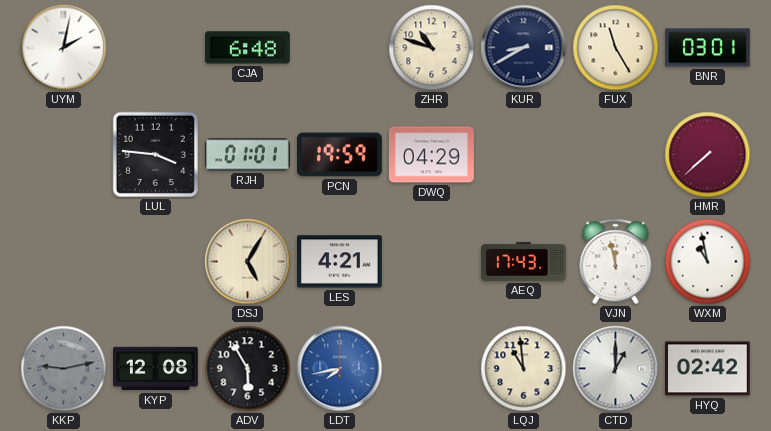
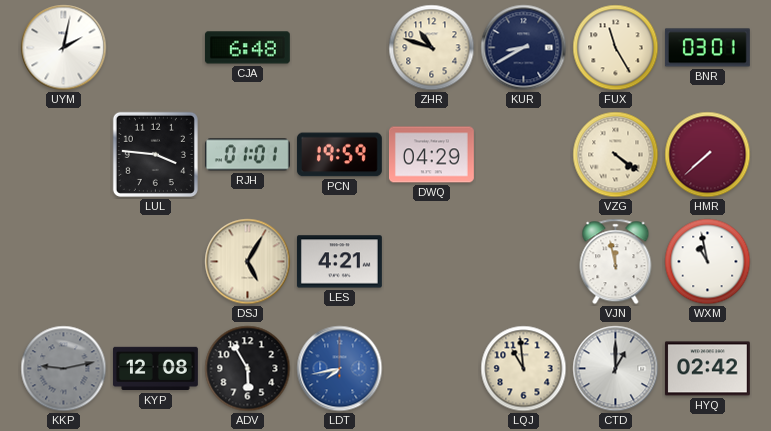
VZG: none -> 4:21 (616, 155)
AEQ: 17:43 -> none (524, 261)
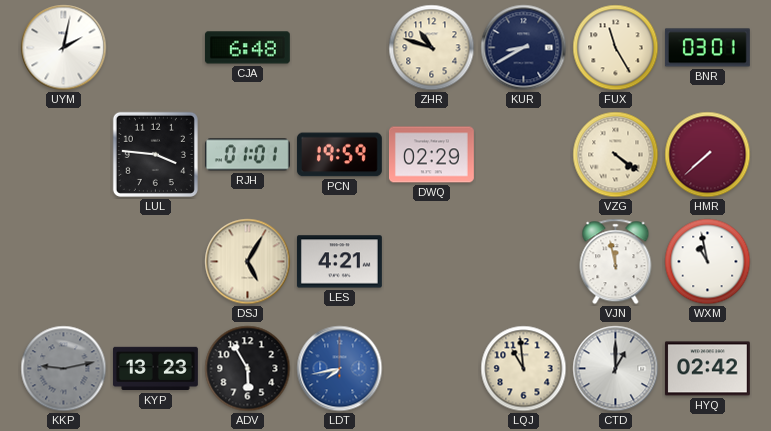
DWQ: 04:29 -> 02:29 (431, 155)
KYP: 12:08 -> 13:23 (156, 369)
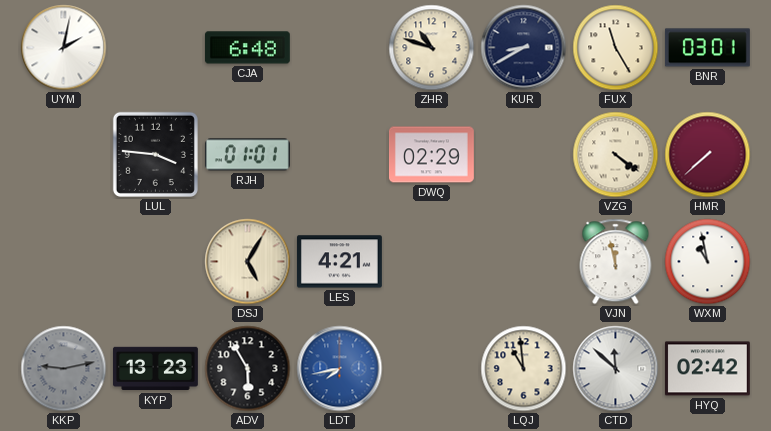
PCN: 19:59 -> none (339, 155)
CTD: 1:00 -> 11:52 (616, 369)
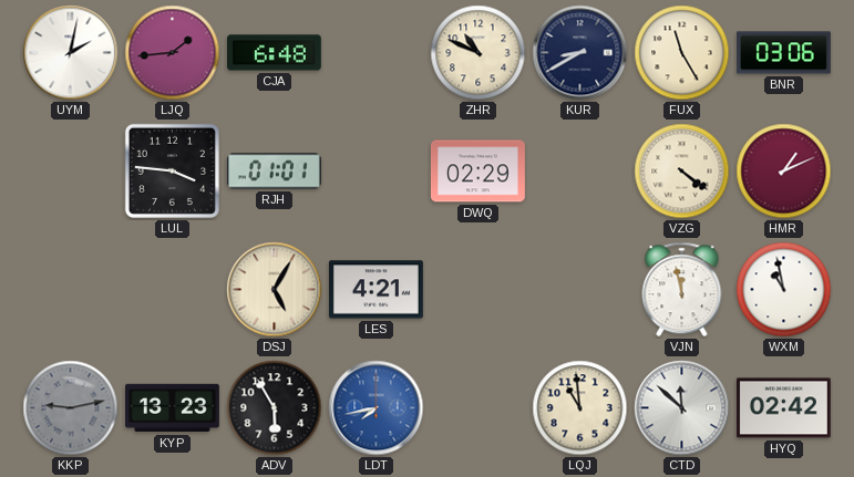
LJQ: none -> 1:44 (173, 53)
ZHR: 10:48 -> 10:49 (479, 53)
BNR: 03:01 -> 03:06 (783, 53)
HMR: 7:38 -> 1:11 (784, 172)
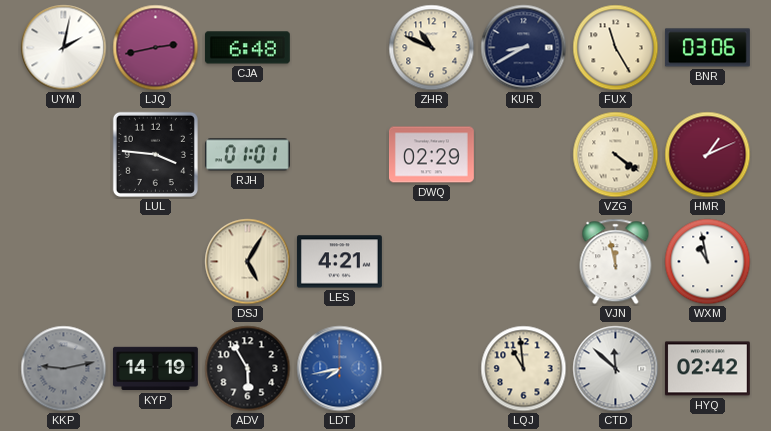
LJQ: 1:44 -> 2:43 (156, 48)
KYP: 13:23 -> 14:19 (156, 369)
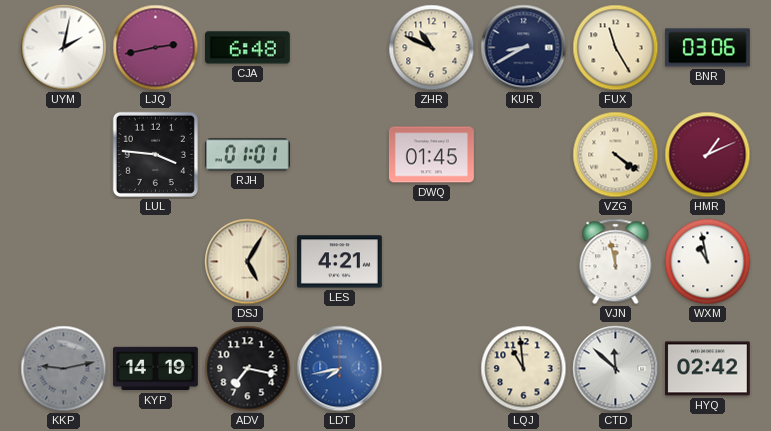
DWQ: 02:29 -> 01:45 (431, 155)
ADV: 5:55 -> 7:17 (248, 369)
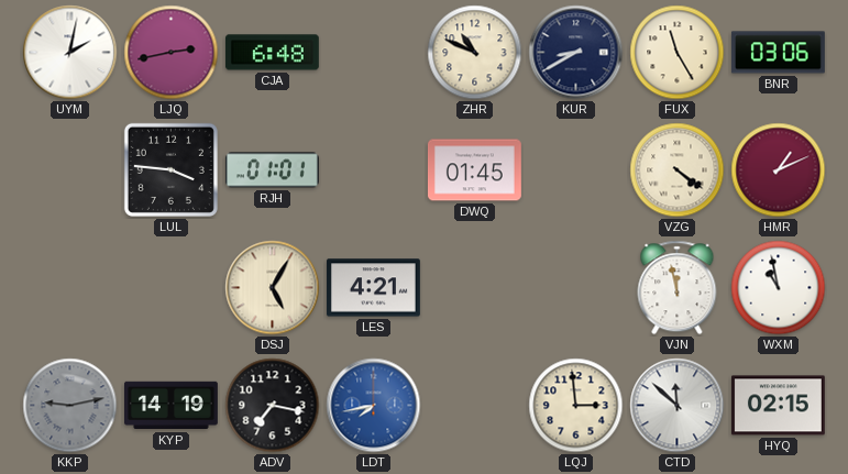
LQJ: 10:59 -> 2:59 (576, 406)
HYQ: 02:42 -> 02:15 (778, 406)
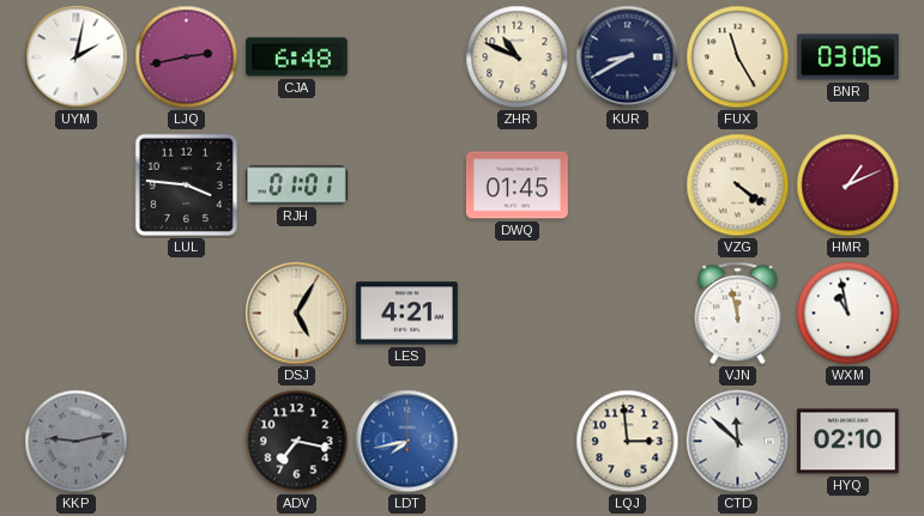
KYP: 14:19 -> none (172, 406)
HYQ: 02:15 -> 02:10 (847, 442)
